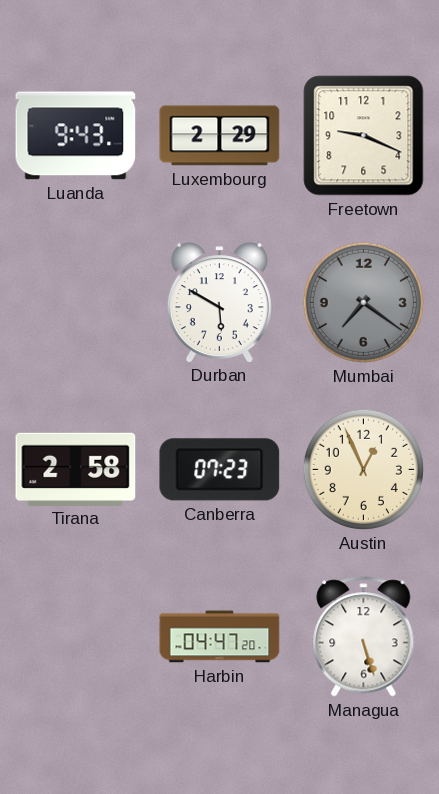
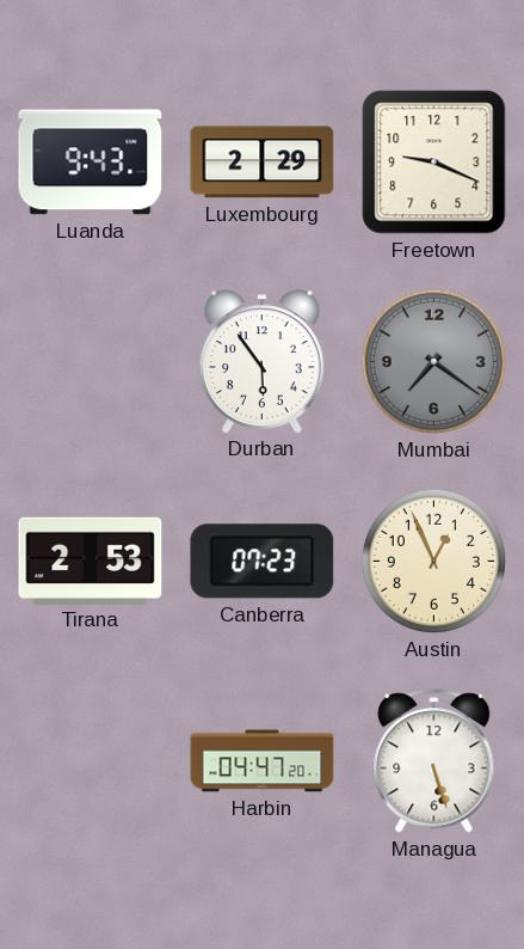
Durban: 5:50 -> 5:54 (261, 361)
Tirana: 2:58 -> 2:53 (91, 561)
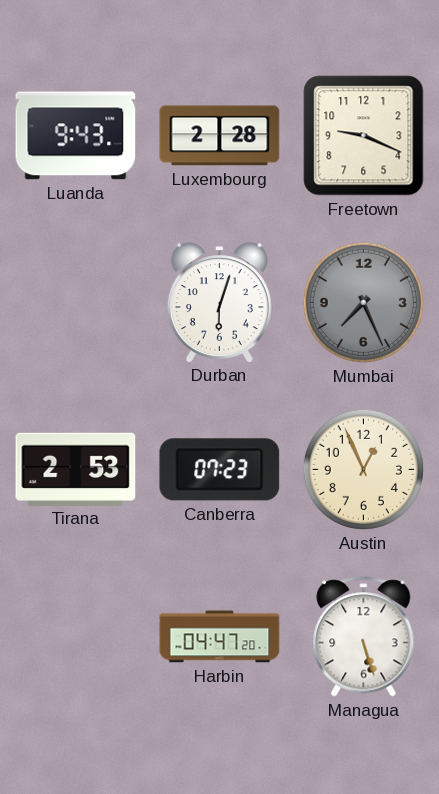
Luxembourg: 2:29 -> 2:28 (220, 136)
Durban: 5:54 -> 6:03 (219, 302)
Mumbai: 7:21 -> 7:26 (363, 302)
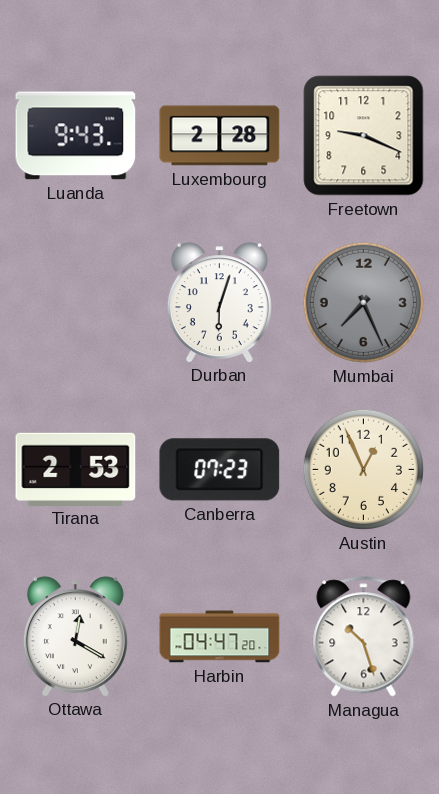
Ottawa: none -> 12:20 (75, 636)
Managua: 5:27 -> 10:27 (364, 637)
